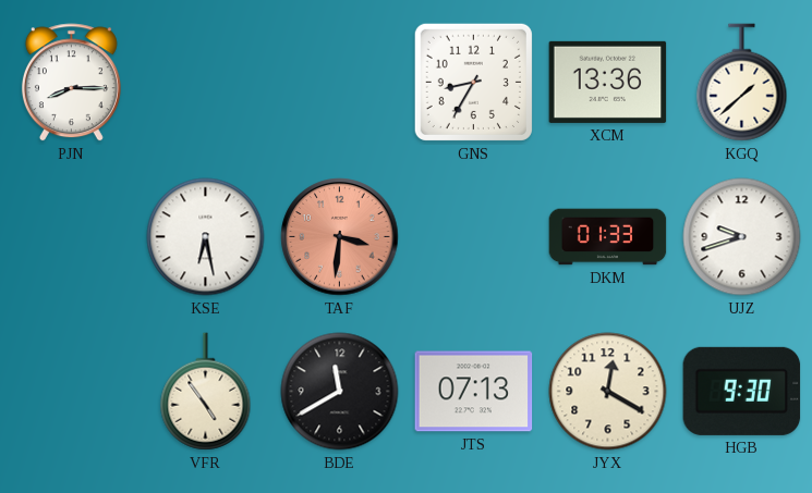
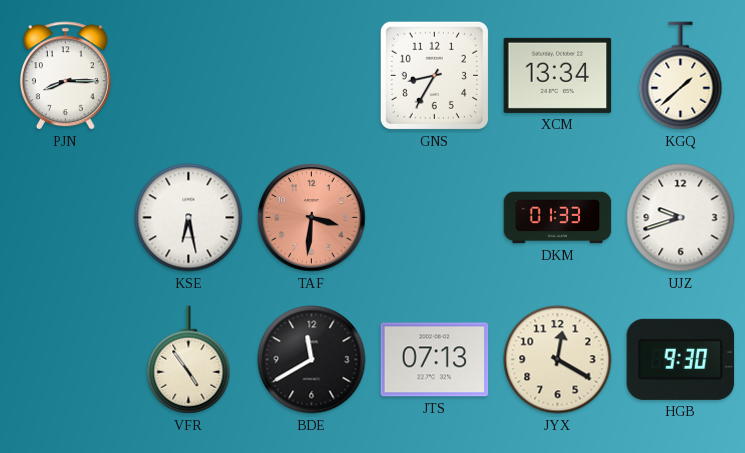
XCM: 13:36 -> 13:34 (558, 75)
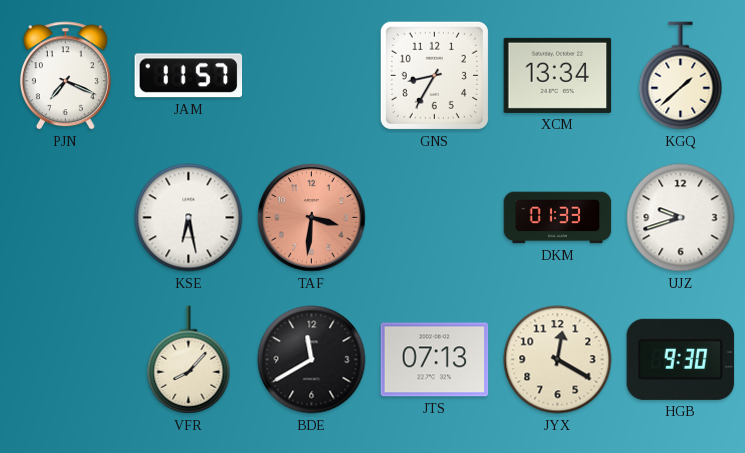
PJN: 8:15 -> 7:19 (65, 76)
JAM: none -> 11:57 (189, 76)
VFR: 4:54 -> 8:07 (189, 360)
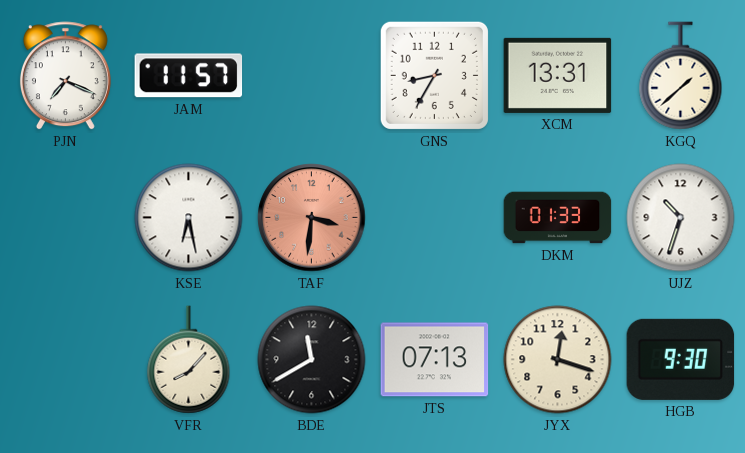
XCM: 13:34 -> 13:31 (558, 75)
UJZ: 9:42 -> 10:33 (681, 218)
JYX: 12:20 -> 12:18 (558, 360)
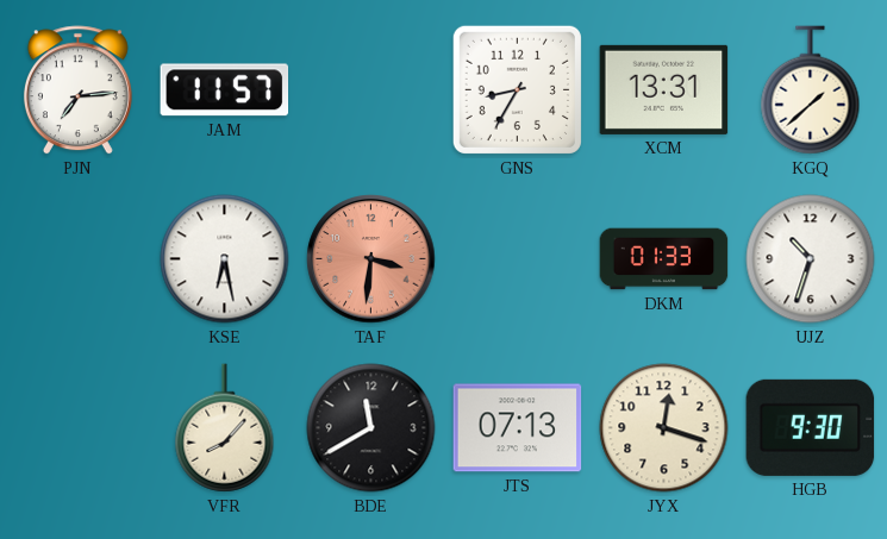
PJN: 7:19 -> 7:14 (77, 90)
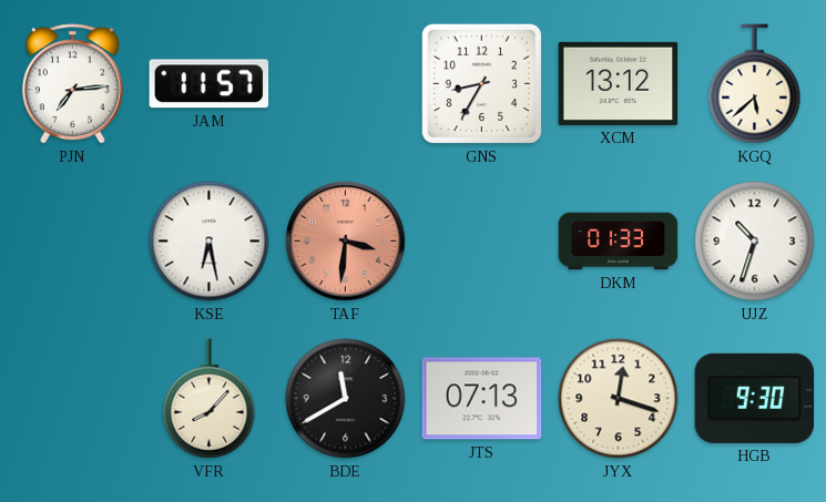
XCM: 13:31 -> 13:12 (619, 83)
KGQ: 1:38 -> 5:38 (755, 84)
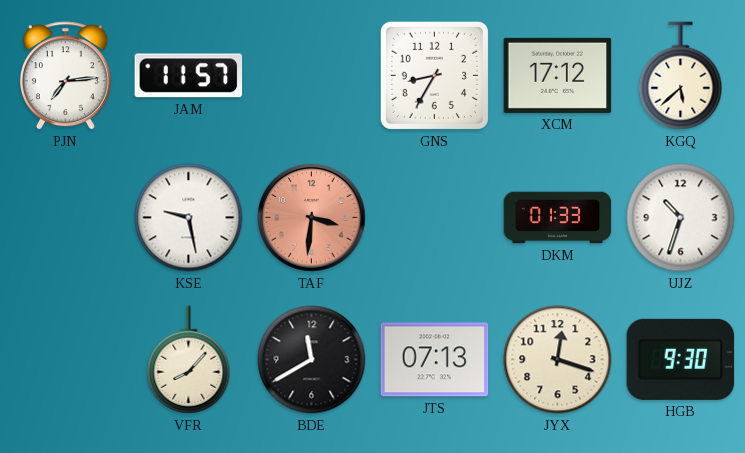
XCM: 13:12 -> 17:12 (558, 75)
KSE: 6:28 -> 9:28 (189, 218)
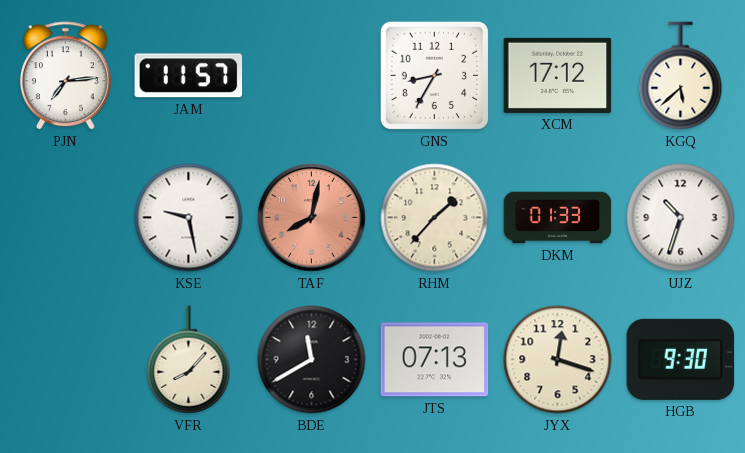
TAF: 3:31 -> 8:02 (312, 218)
RHM: none -> 1:37 (435, 218)
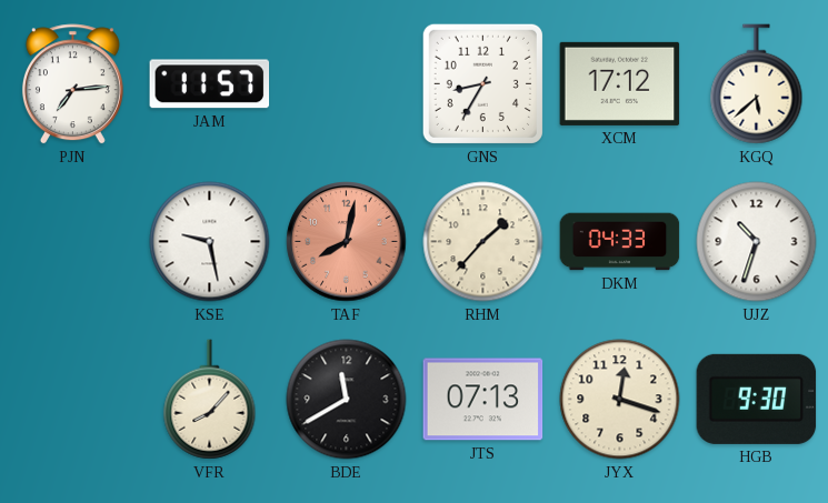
DKM: 01:33 -> 04:33 (620, 242)
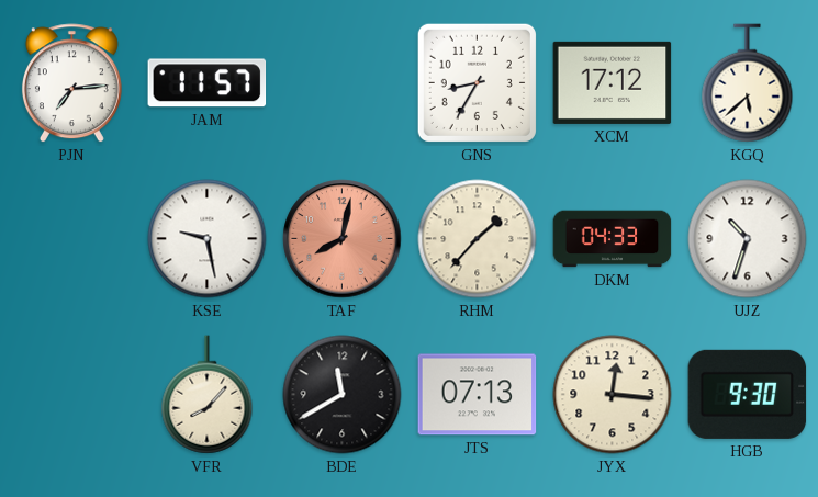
JYX: 12:18 -> 12:16 (613, 395)
